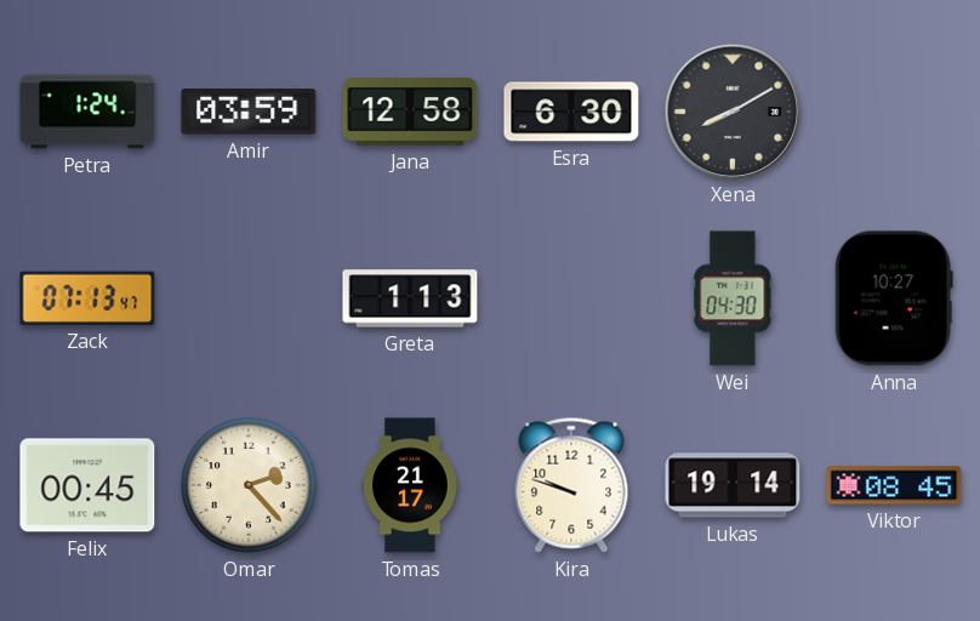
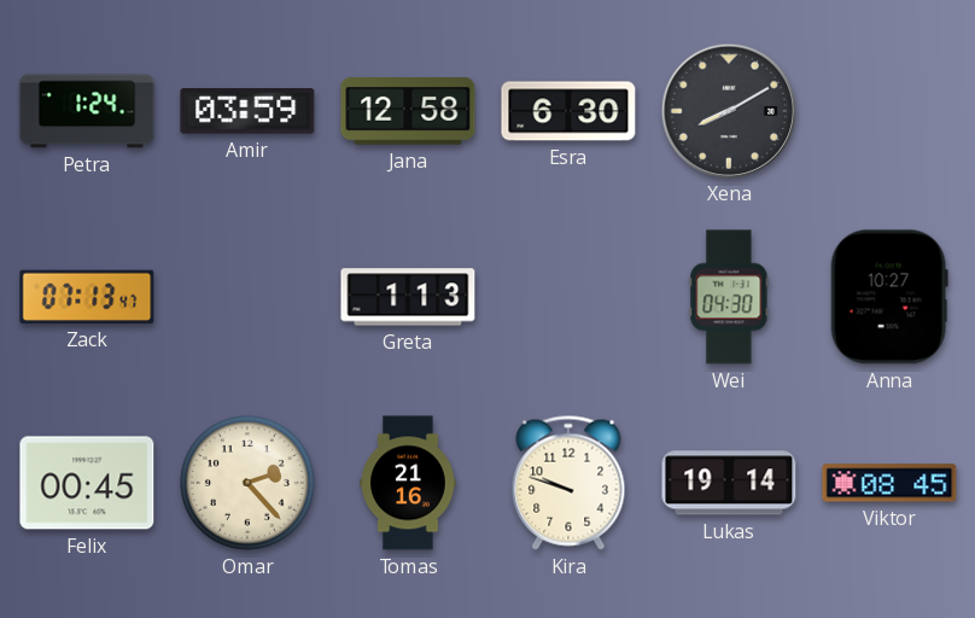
Tomas: 21:17 -> 21:16 (408, 483)
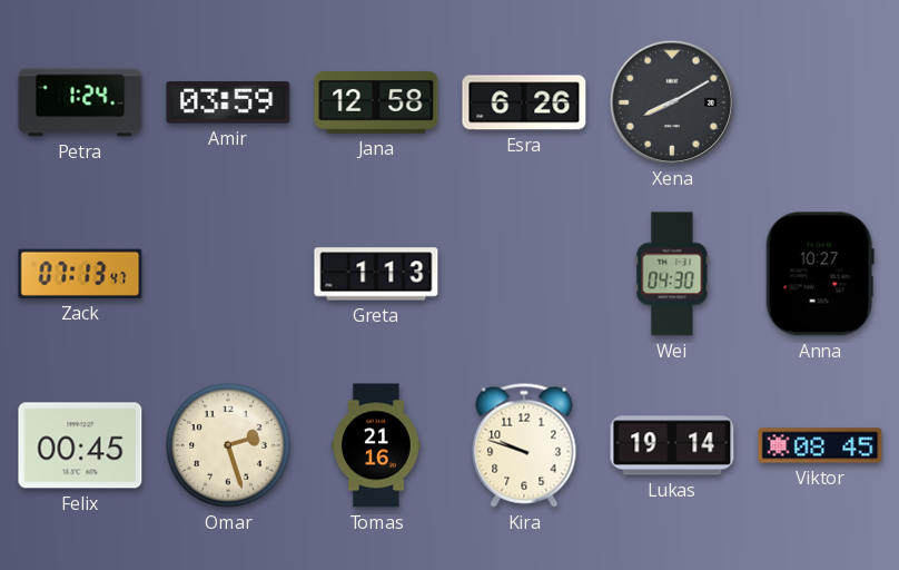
Esra: 6:30 -> 6:26 (524, 102)
Omar: 2:23 -> 2:27 (229, 446)
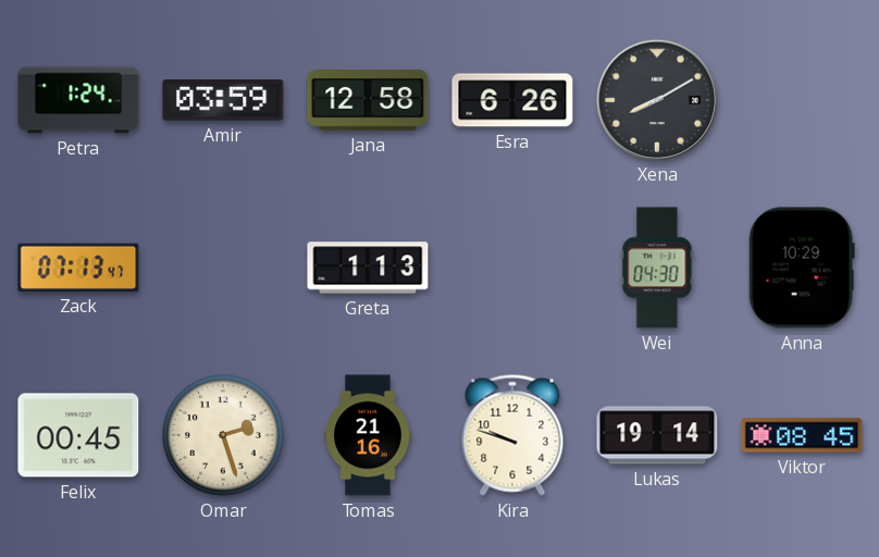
Anna: 10:27 -> 10:29 (802, 268)
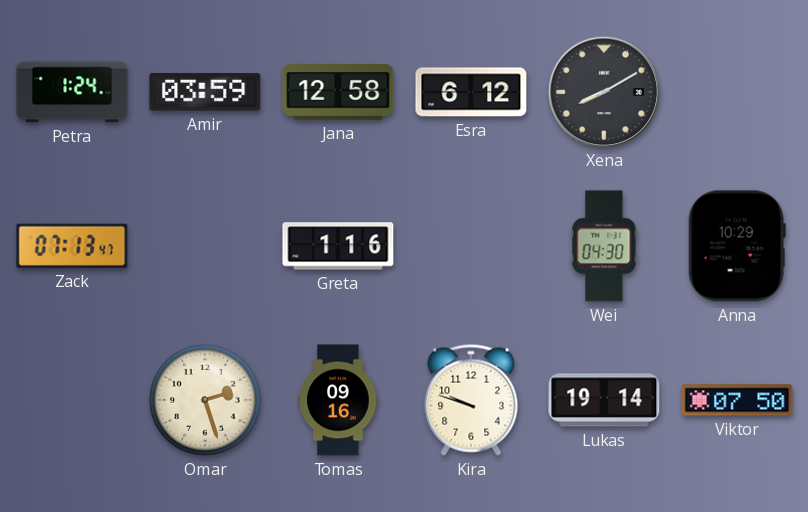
Esra: 6:26 -> 6:12 (471, 92)
Greta: 1:13 -> 1:16 (338, 246)
Felix: 00:45 -> none (78, 435)
Tomas: 21:16 -> 09:16 (338, 400)
Viktor: 08:45 -> 07:50 (737, 400)
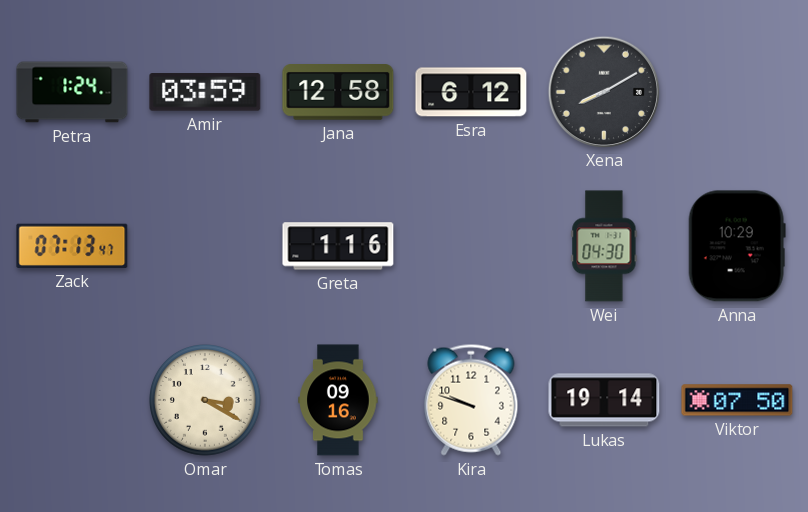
Omar: 2:27 -> 3:20 (206, 401)
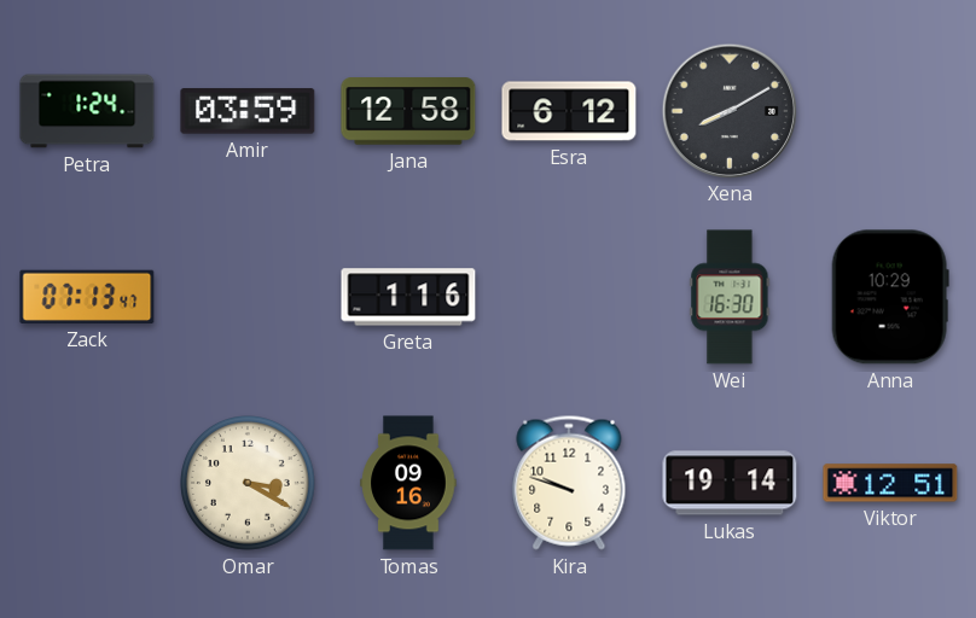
Wei: 04:30 -> 16:30 (730, 297)
Viktor: 07:50 -> 12:51 (890, 483)
